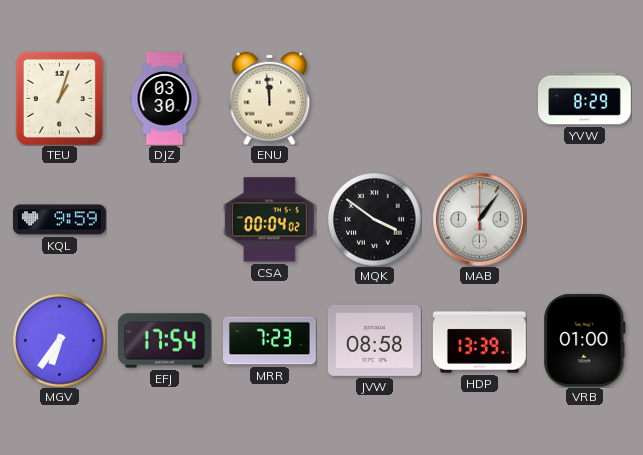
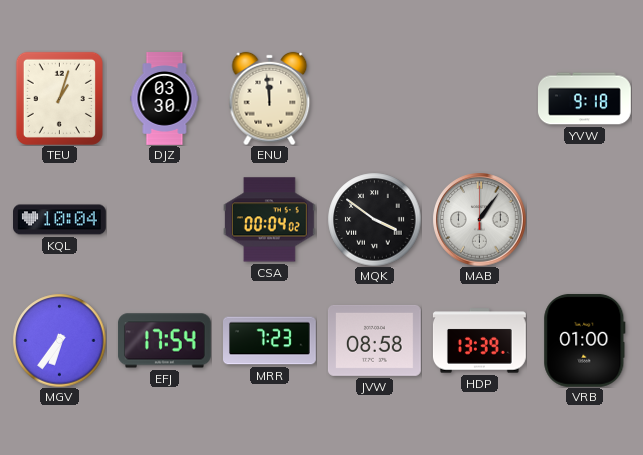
YVW: 8:29 -> 9:18 (585, 99)
KQL: 9:59 -> 10:04 (60, 220)
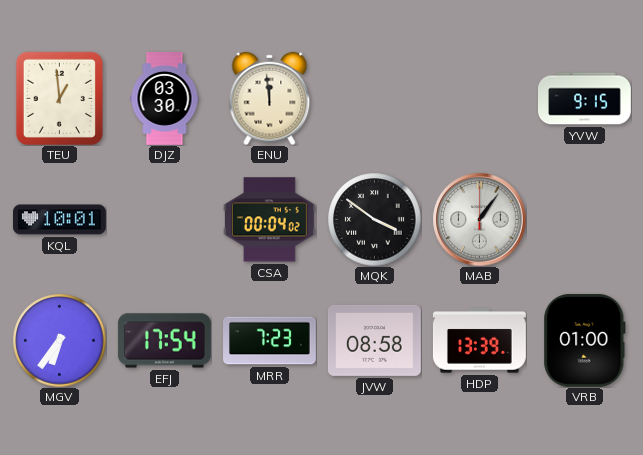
TEU: 1:03 -> 12:59 (59, 98)
YVW: 9:18 -> 9:15 (585, 99)
KQL: 10:04 -> 10:01 (60, 220)
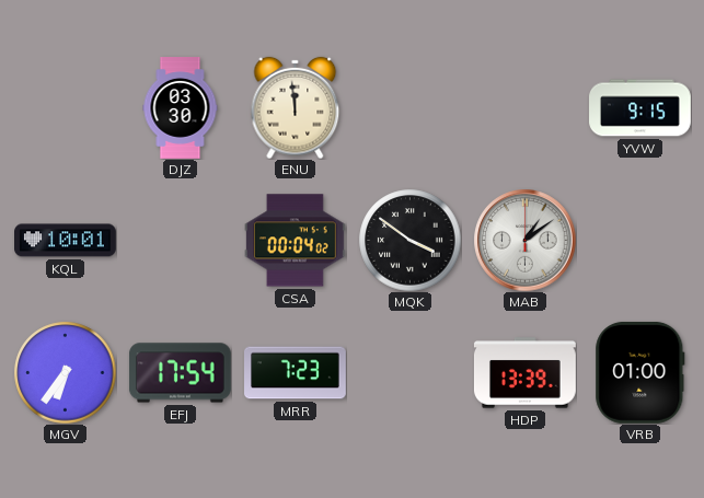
TEU: 12:59 -> none (59, 98)
MAB: 1:06 -> 1:09 (524, 240)
JVW: 08:58 -> none (374, 340)
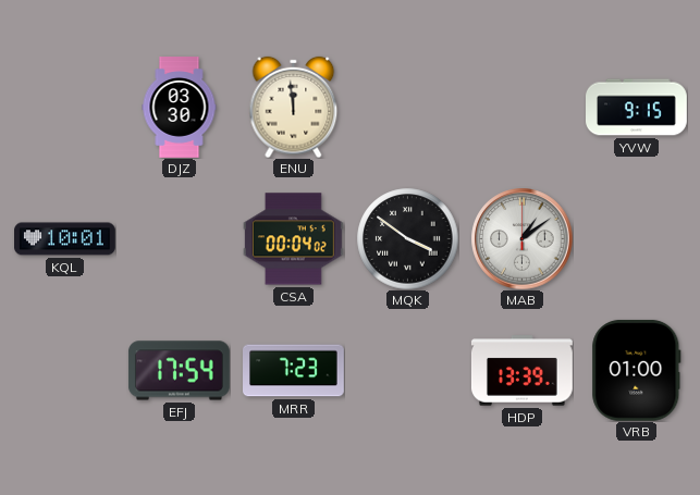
MGV: 6:36 -> none (65, 372)
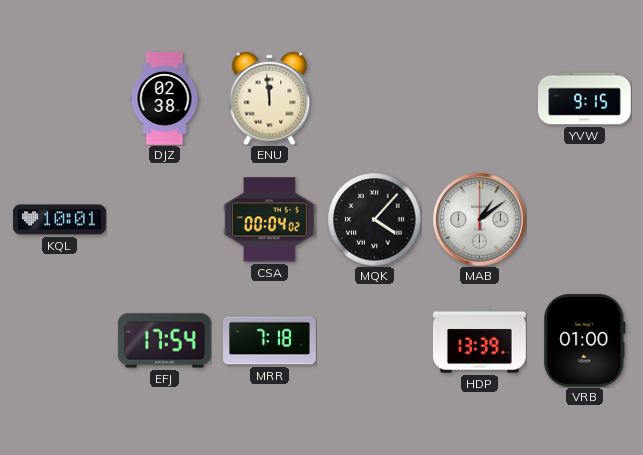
DJZ: 03:30 -> 02:38 (165, 99)
MQK: 3:51 -> 4:07 (374, 219)
MRR: 7:23 -> 7:18 (270, 341)
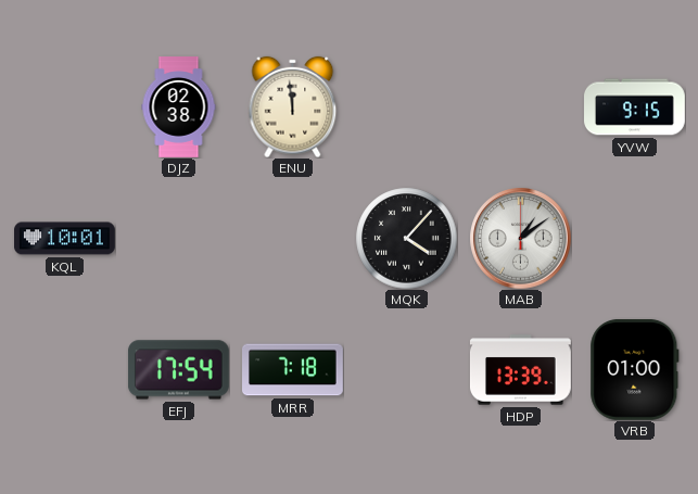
CSA: 00:04 -> none (269, 220)
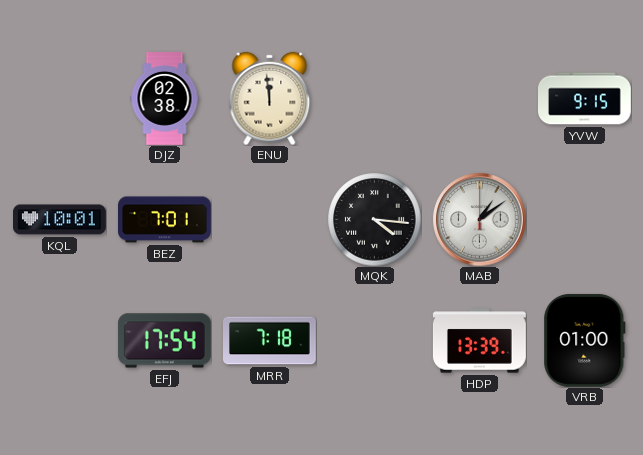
BEZ: none -> 7:01 (165, 220)
MQK: 4:07 -> 4:16 (374, 219)
